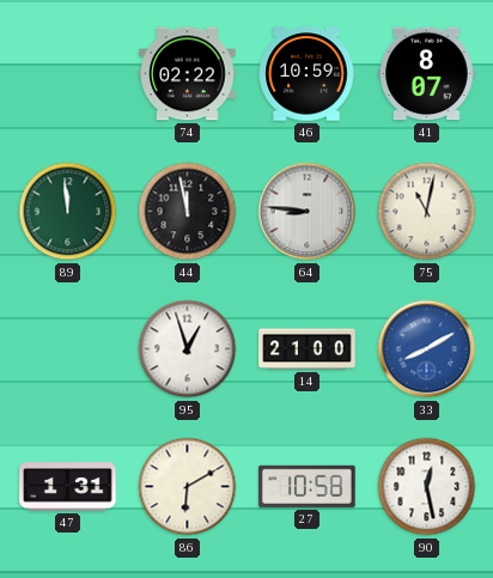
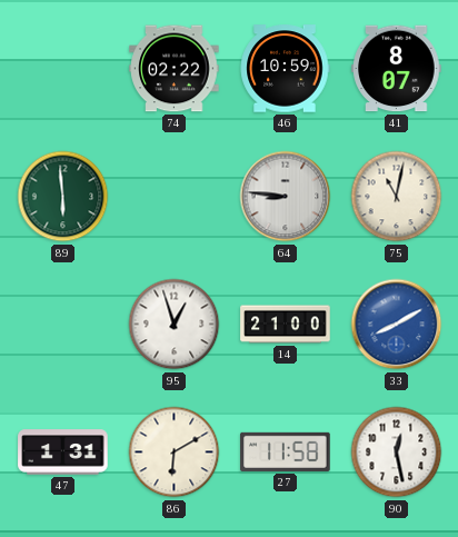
89: 11:59 -> 5:59 (63, 197)
44: 11:58 -> none (188, 212)
27: 10:58 -> 11:58 (286, 451)
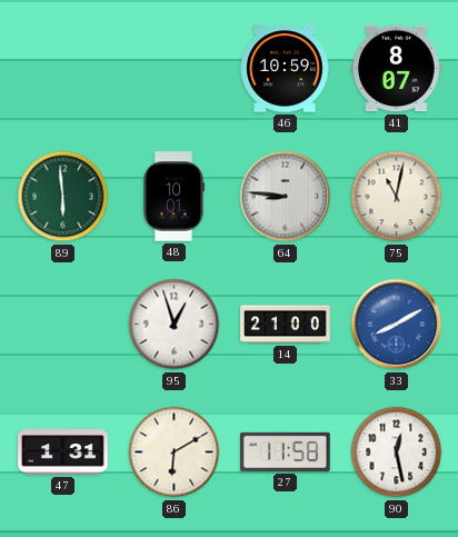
74: 02:22 -> none (175, 69)
48: none -> 10:01 (172, 197)
